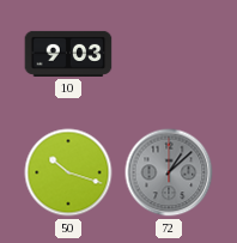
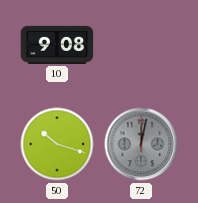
10: 9:03 -> 9:08 (57, 45)
72: 1:08 -> 12:02 (141, 144)
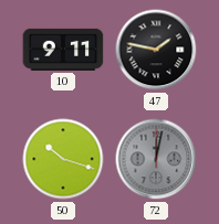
10: 9:08 -> 9:11 (63, 50)
47: none -> 1:47 (156, 50)
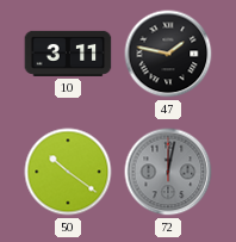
10: 9:11 -> 3:11 (68, 54)
50: 10:18 -> 10:21 (68, 172)
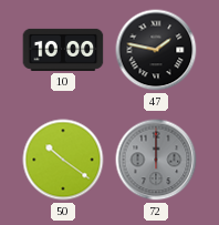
10: 3:11 -> 10:00 (63, 50)
72: 12:02 -> 12:00 (156, 160)
